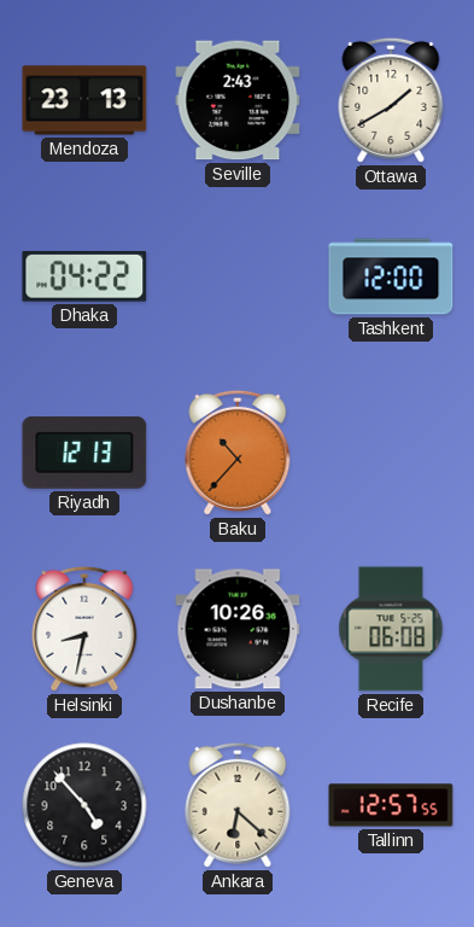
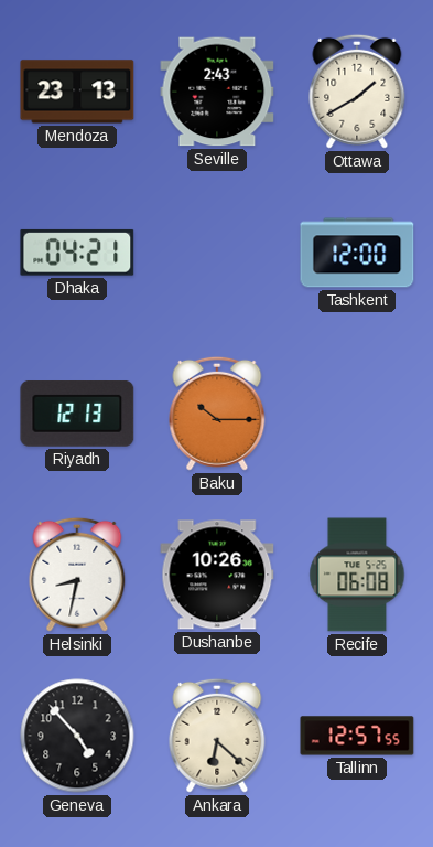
Dhaka: 04:22 -> 04:21 (77, 253)
Baku: 10:37 -> 10:15 (217, 414)
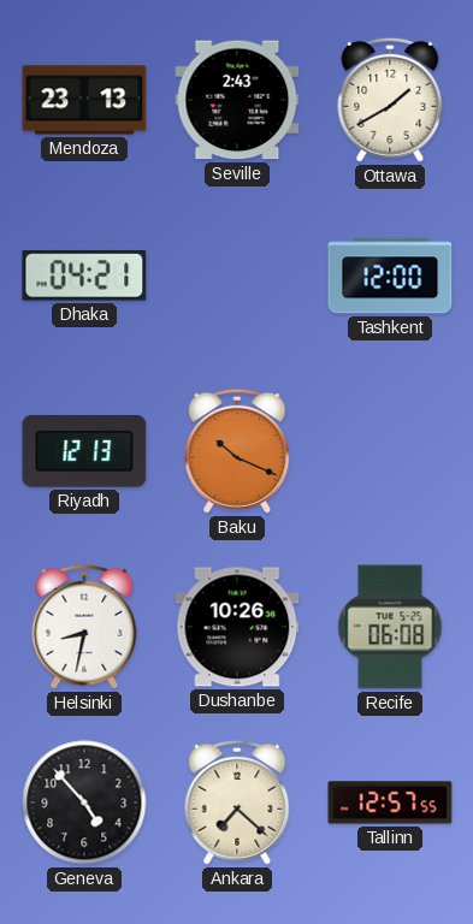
Baku: 10:15 -> 10:19 (237, 451)
Ankara: 6:22 -> 7:22 (237, 802)
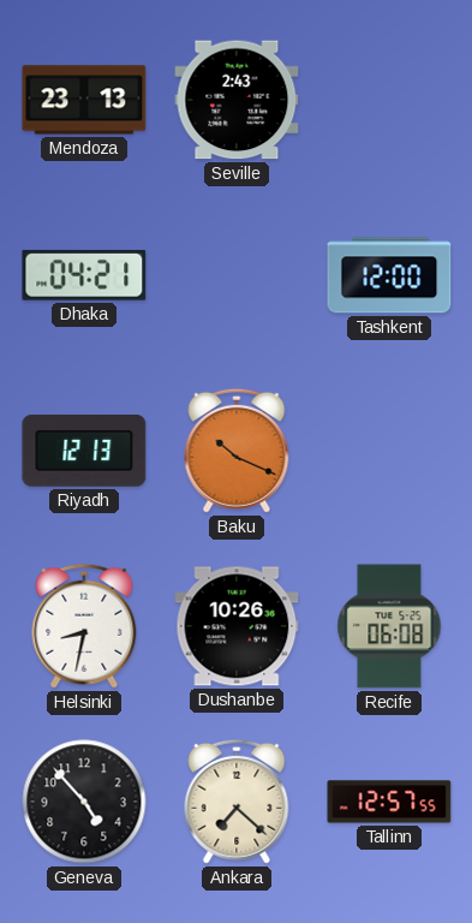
Ottawa: 1:40 -> none (390, 100)
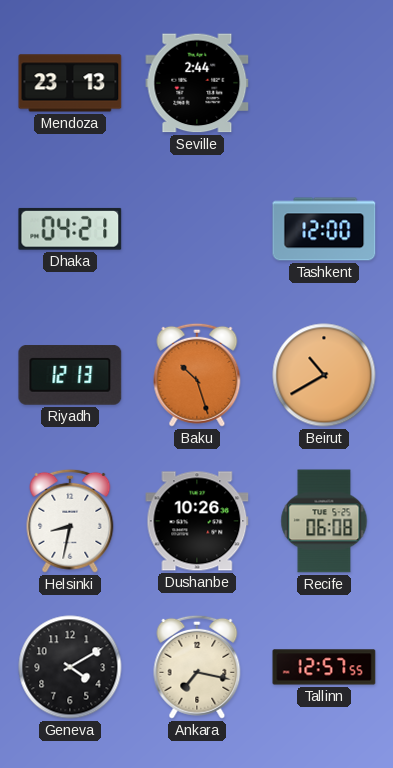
Seville: 2:43 -> 2:44 (197, 83)
Baku: 10:19 -> 10:27 (197, 375)
Beirut: none -> 10:40 (324, 375)
Geneva: 4:53 -> 4:10 (70, 667)
Ankara: 7:22 -> 7:17 (197, 667)
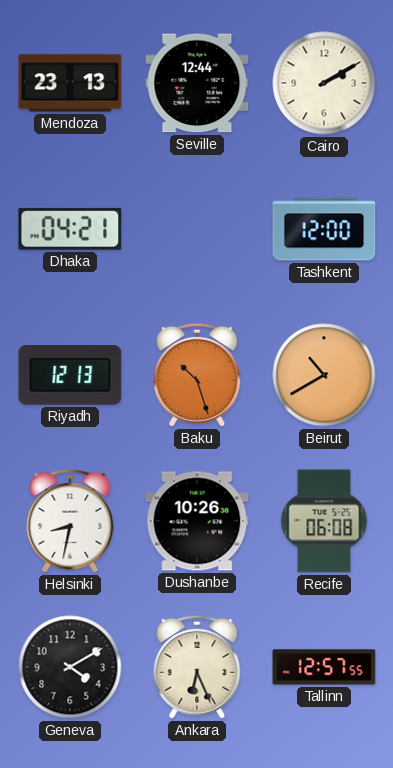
Seville: 2:44 -> 12:44 (197, 83)
Cairo: none -> 2:10 (324, 83)
Ankara: 7:17 -> 6:26 (197, 667)
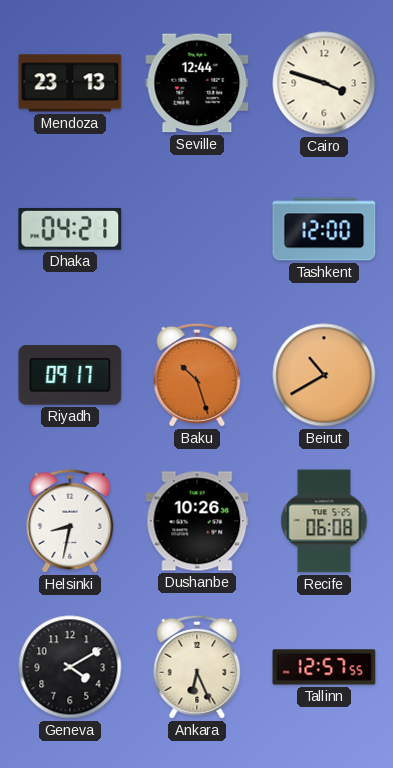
Cairo: 2:10 -> 3:48 (324, 83)
Riyadh: 12:13 -> 09:17 (70, 376)
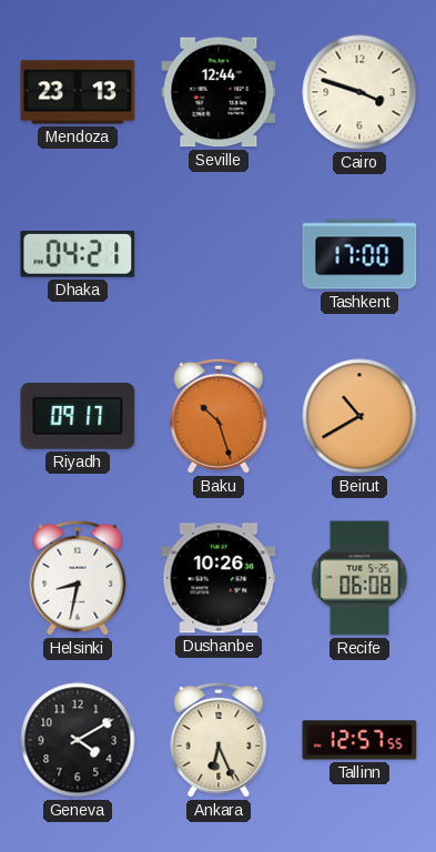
Tashkent: 12:00 -> 17:00 (359, 254)
